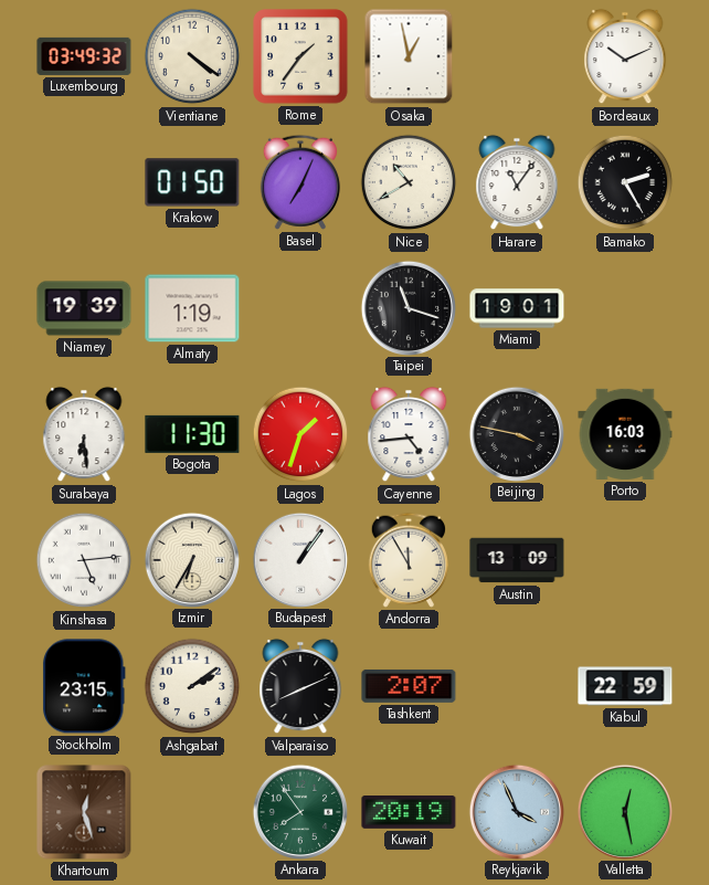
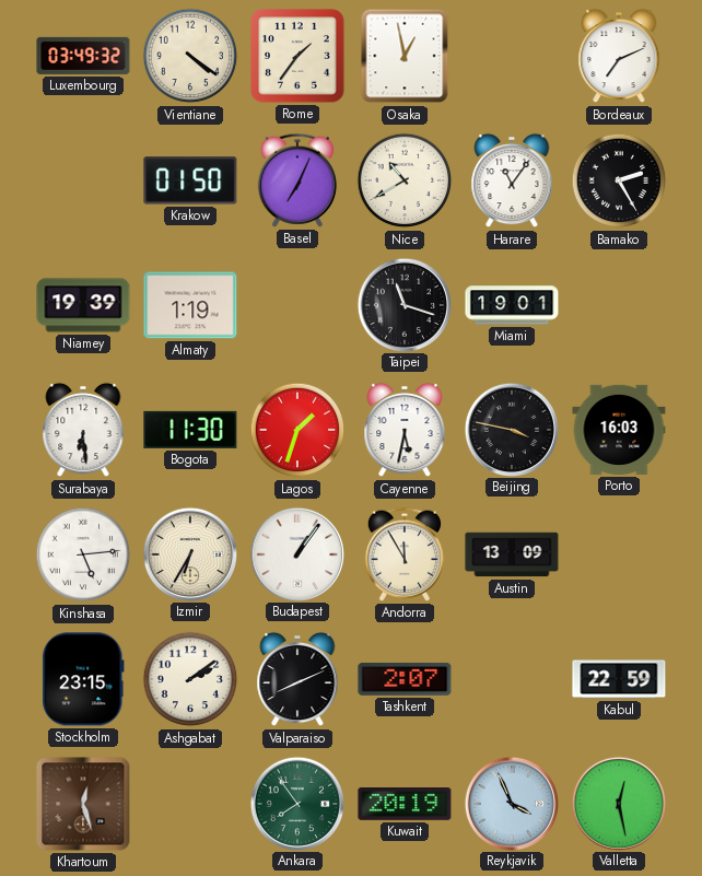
Bordeaux: 10:11 -> 7:11 (619, 56)
Cayenne: 4:44 -> 5:32 (405, 430)
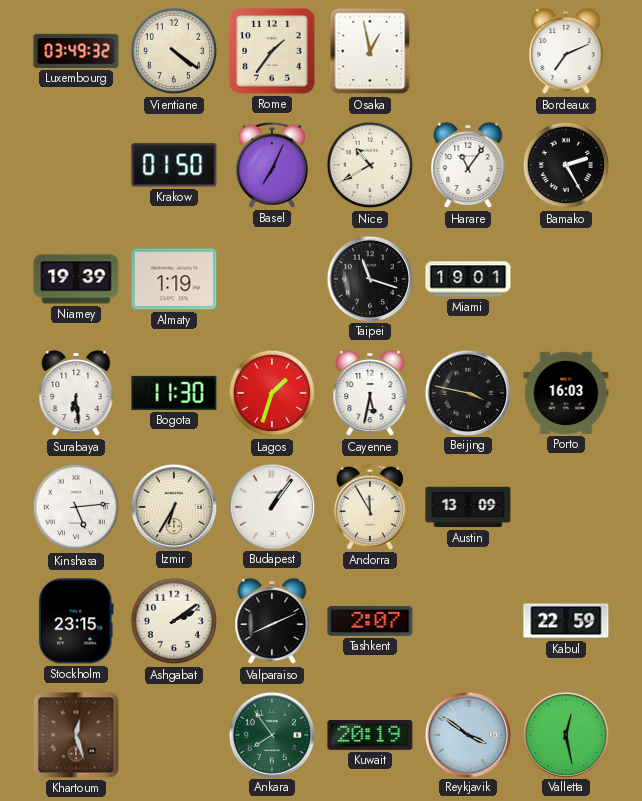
Reykjavik: 3:56 -> 3:51 (467, 734)
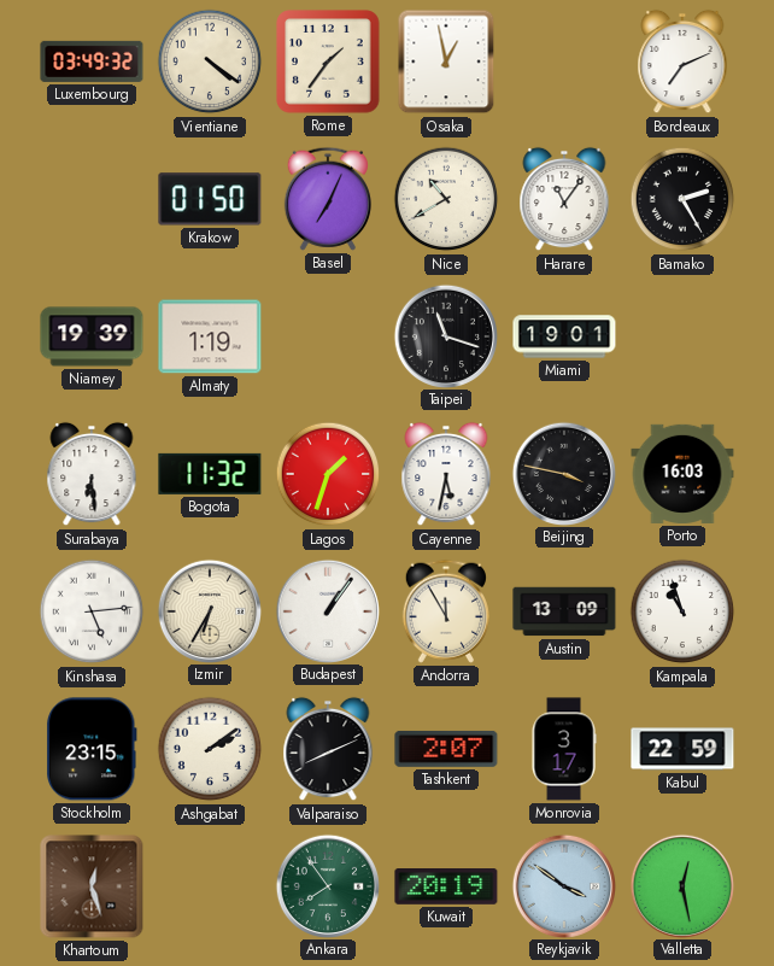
Bogota: 11:30 -> 11:32 (210, 474)
Kampala: none -> 10:57 (682, 611)
Monrovia: none -> 3:17 (564, 749)
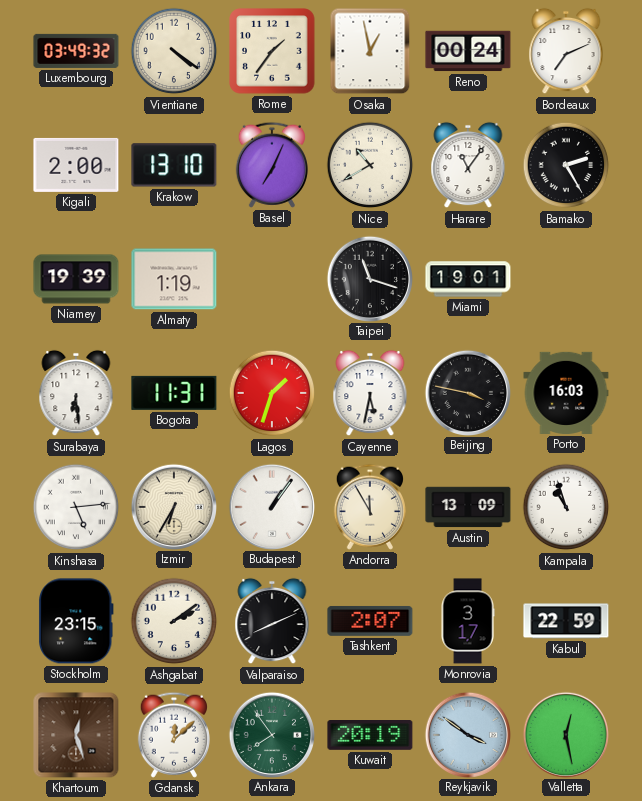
Reno: none -> 00:24 (468, 51)
Kigali: none -> 2:00 (76, 165)
Krakow: 01:50 -> 13:10 (174, 165)
Bogota: 11:32 -> 11:31 (174, 393)
Gdansk: none -> 12:08 (174, 735)
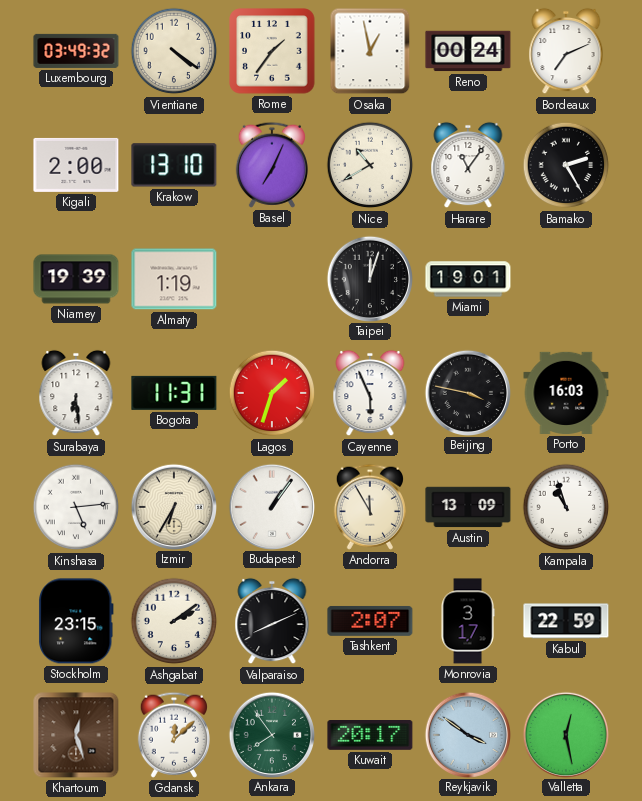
Taipei: 11:18 -> 12:03 (369, 278)
Cayenne: 5:32 -> 5:56 (370, 393)
Kuwait: 20:19 -> 20:17 (370, 736)
